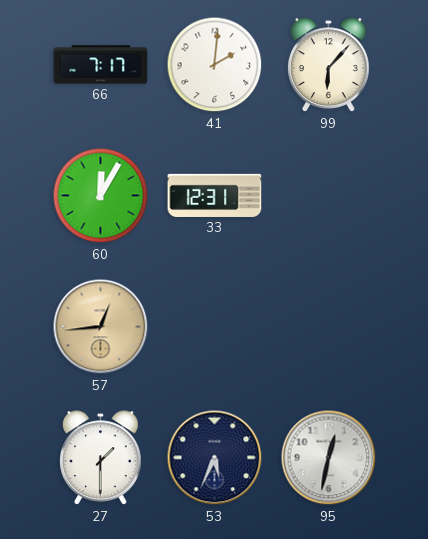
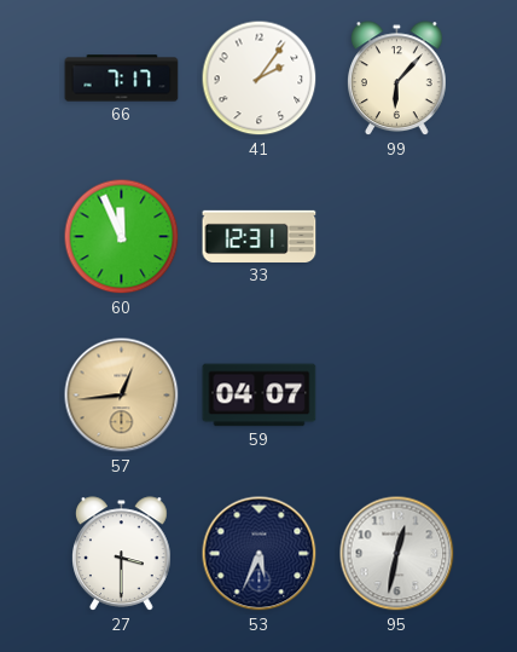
41: 2:01 -> 2:06 (260, 79)
60: 12:05 -> 11:56 (122, 237)
59: none -> 04:07 (260, 396)
27: 1:30 -> 3:30 (122, 554)
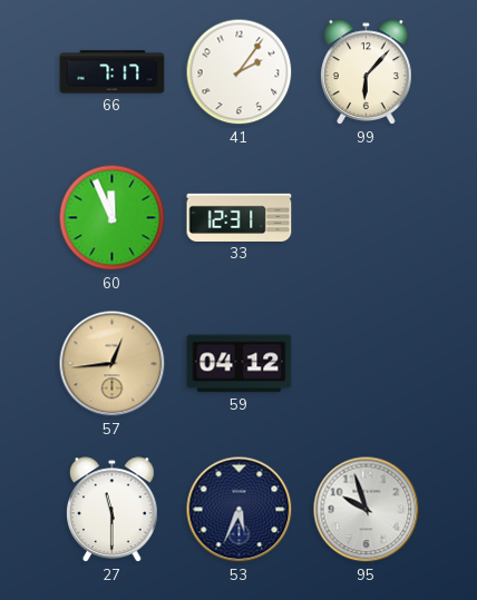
59: 04:07 -> 04:12 (240, 364)
27: 3:30 -> 11:30 (113, 510)
95: 12:32 -> 9:57 (367, 510)
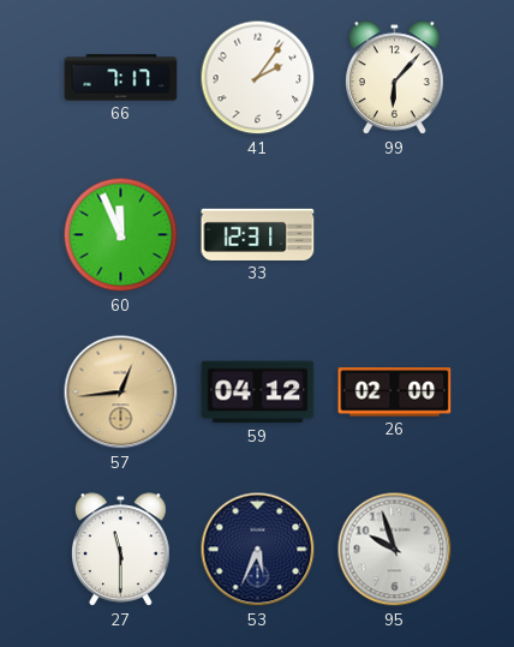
26: none -> 02:00 (395, 393)
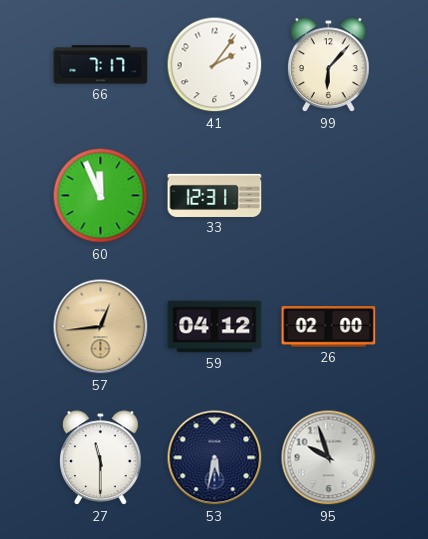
53: 5:34 -> 5:32 (215, 458)
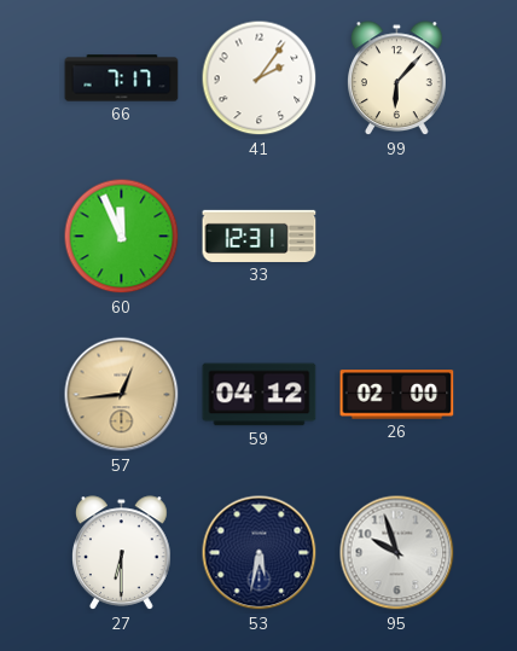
27: 11:30 -> 6:30 (122, 553)
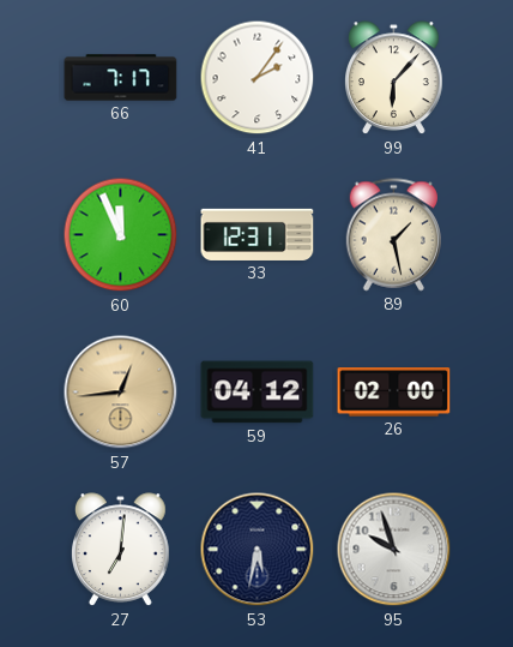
89: none -> 1:28 (393, 235)
27: 6:30 -> 7:01 (121, 550)
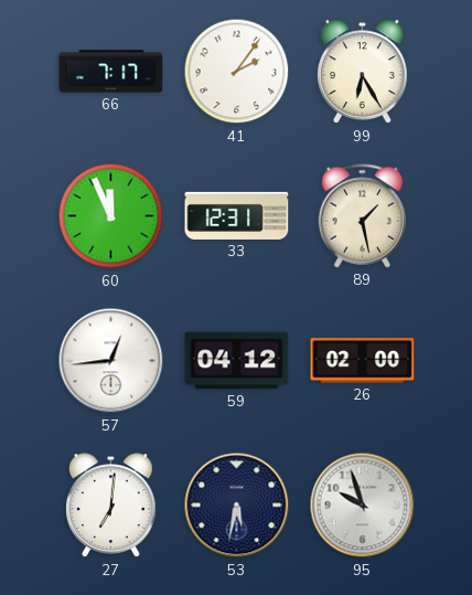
99: 6:07 -> 6:25 (363, 72)
57 dial: champagne -> white (111, 361)
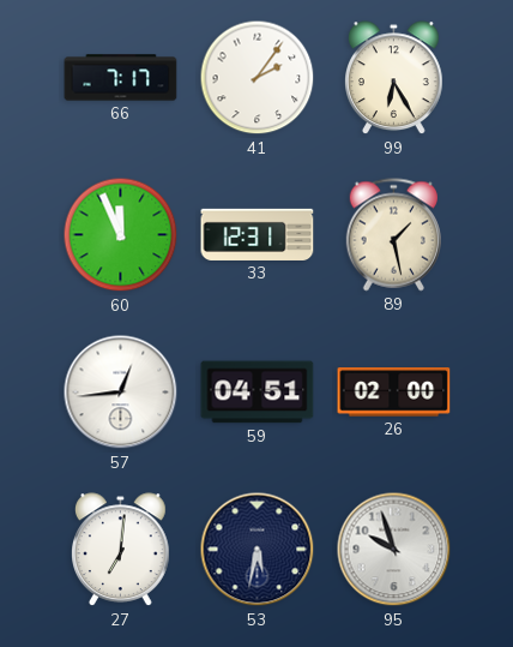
59: 04:12 -> 04:51 (258, 393)
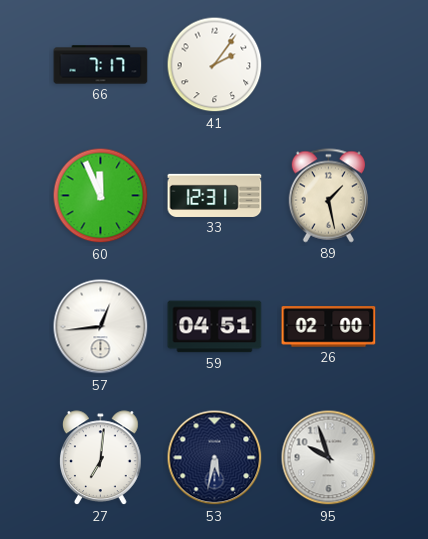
99: 6:25 -> none (394, 78)
